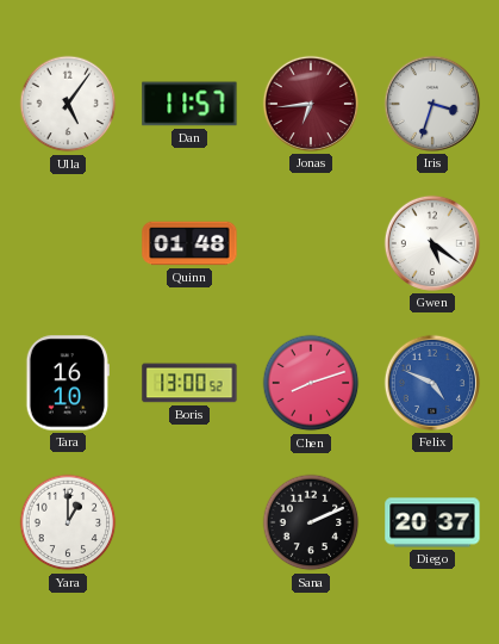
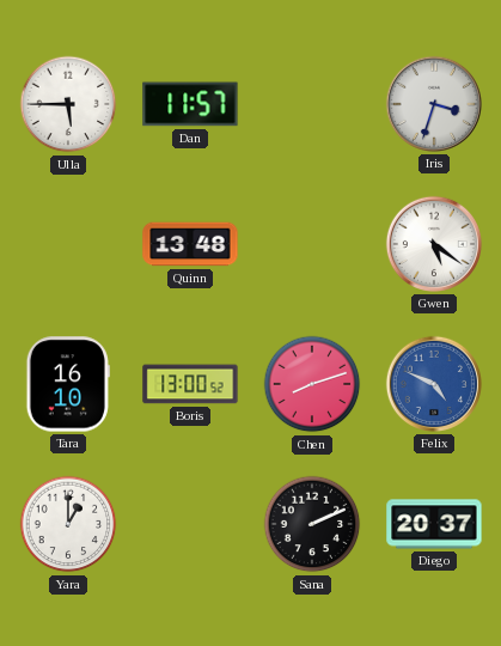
Ulla: 5:06 -> 5:45 (68, 104)
Jonas: 6:44 -> none (311, 104)
Quinn: 01:48 -> 13:48 (190, 244)
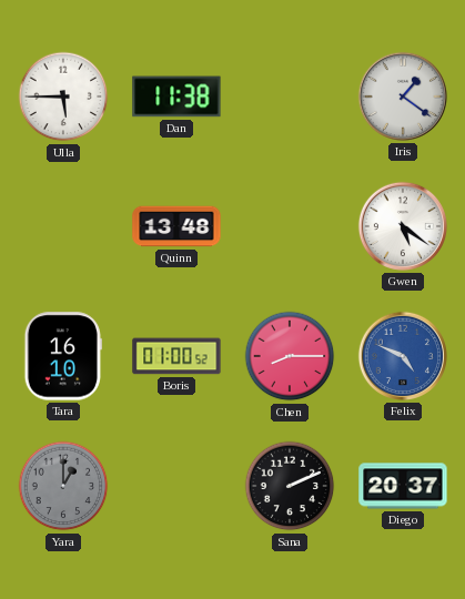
Dan: 11:57 -> 11:38 (176, 97)
Iris: 3:33 -> 1:21 (403, 97)
Boris: 13:00 -> 01:00 (176, 356)
Chen: 8:12 -> 8:15 (290, 356)
Yara dial: white -> grey (63, 486)
